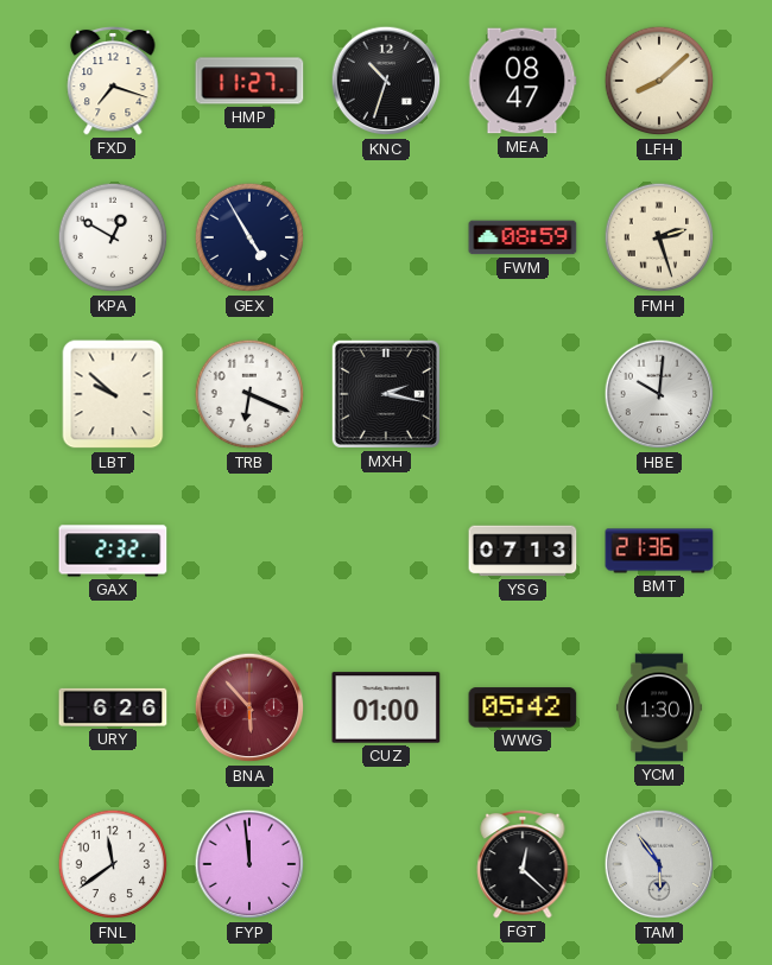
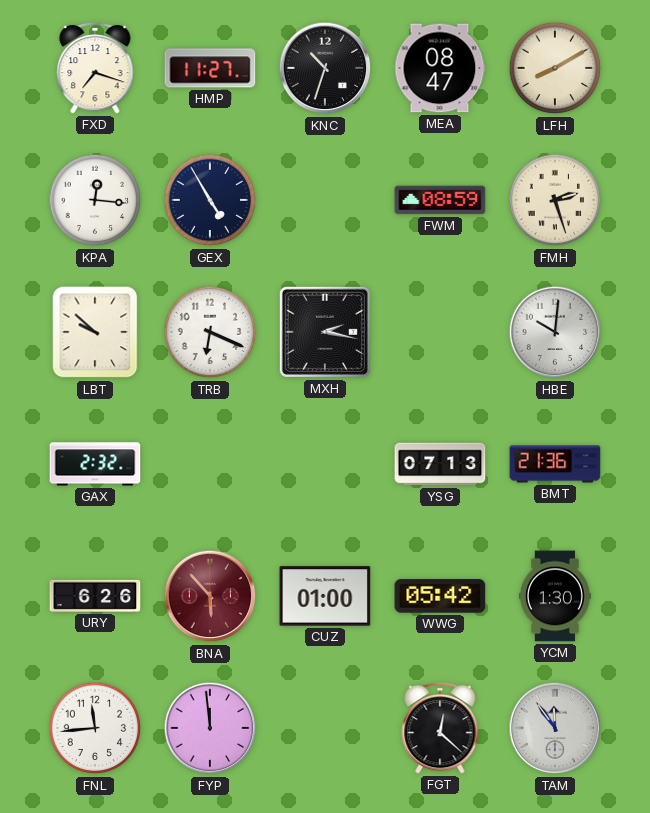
LFH: 8:08 -> 8:10 (555, 68)
KPA: 12:50 -> 12:16 (95, 200)
FNL: 11:39 -> 11:44 (95, 728)
TAM: 5:54 -> 11:54 (555, 728)
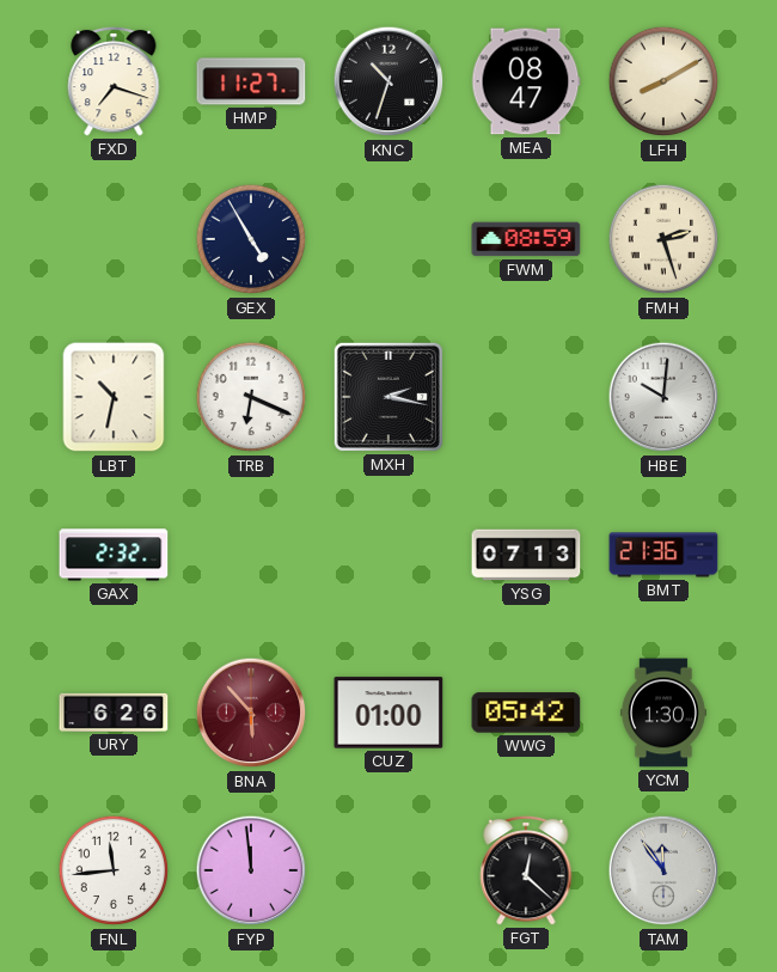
KPA: 12:16 -> none (95, 200)
LBT: 9:52 -> 10:32 (114, 397)
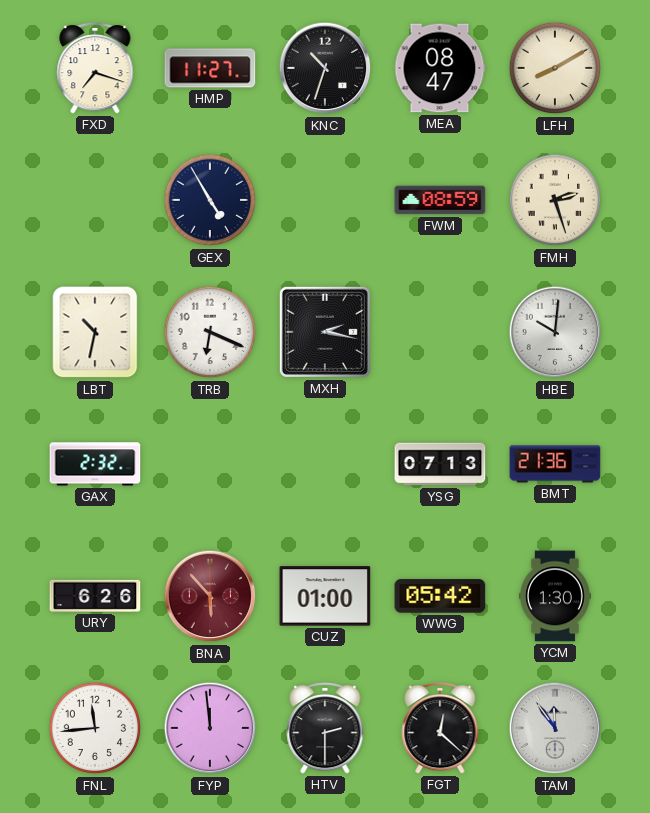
HTV: none -> 2:30 (325, 728)
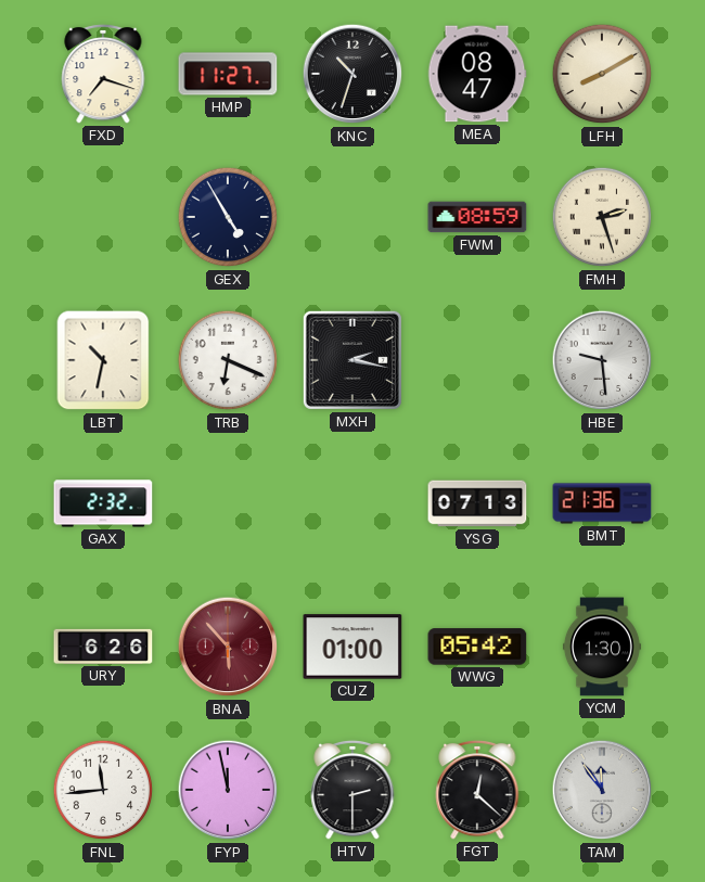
HBE: 10:01 -> 9:29 (602, 360)
FYP: 11:59 -> 11:58 (228, 790)
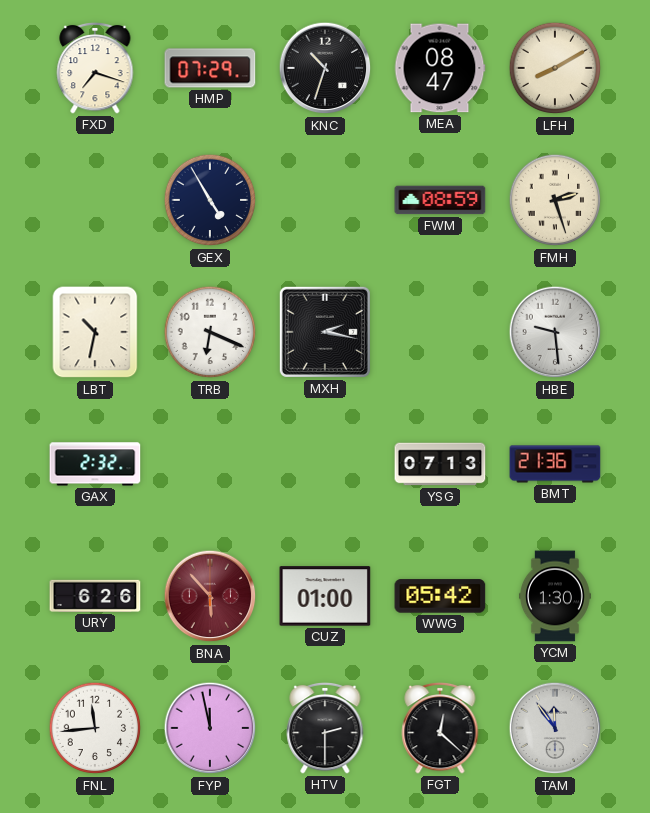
HMP: 11:27 -> 07:29 (210, 68)
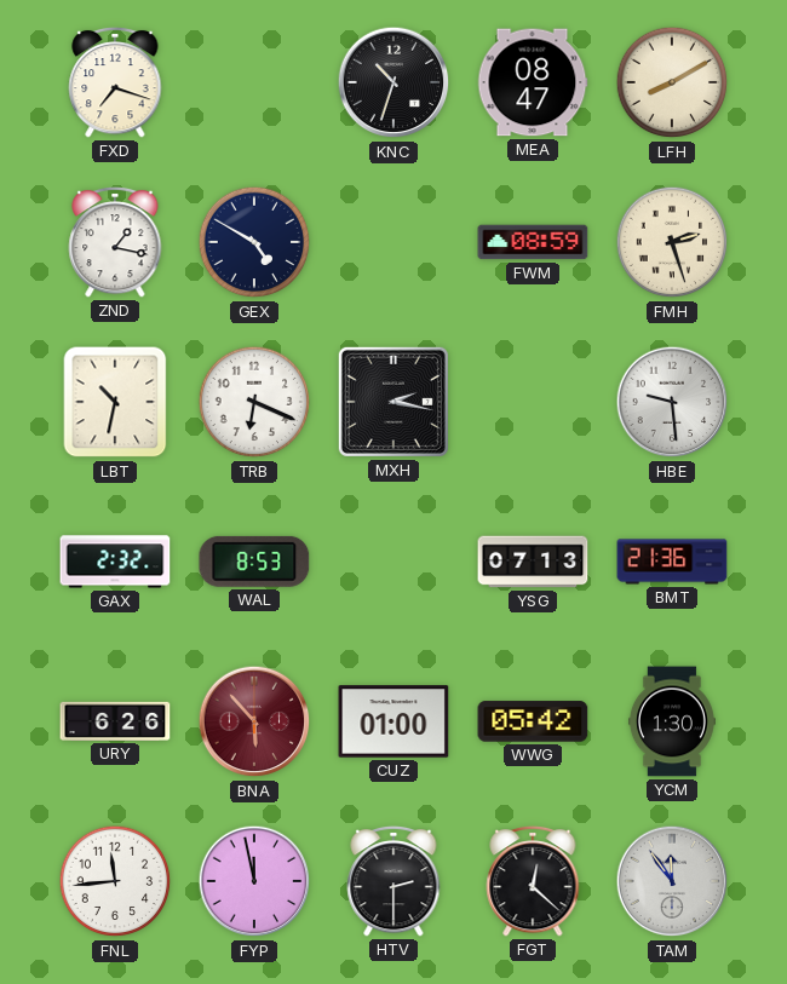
HMP: 07:29 -> none (210, 68)
ZND: none -> 1:17 (115, 242)
GEX: 4:55 -> 4:50 (254, 242)
WAL: none -> 8:53 (254, 562)
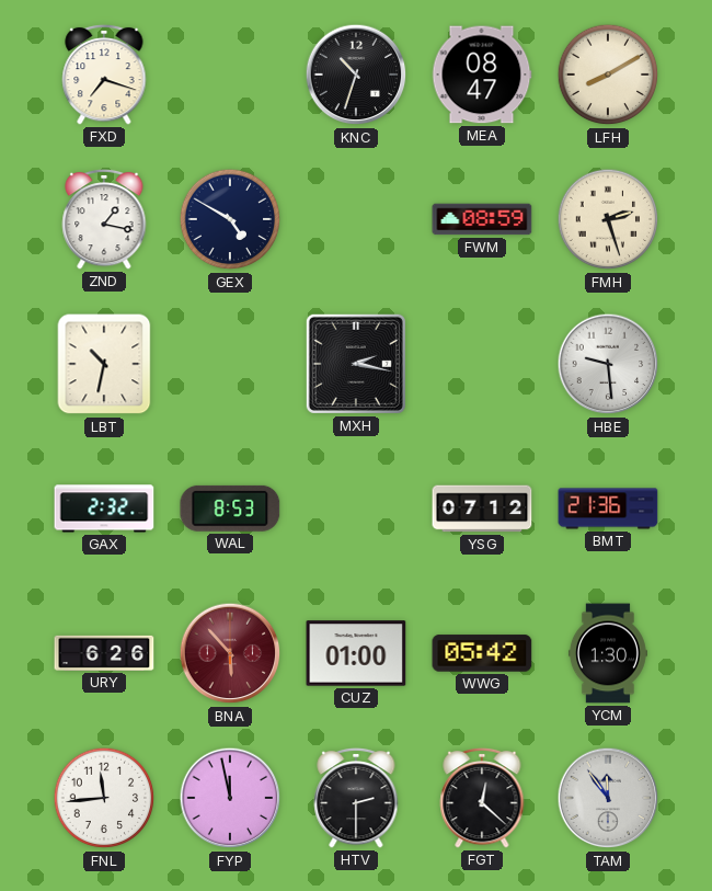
TRB: 6:19 -> none (254, 402)
YSG: 07:13 -> 07:12 (482, 509)
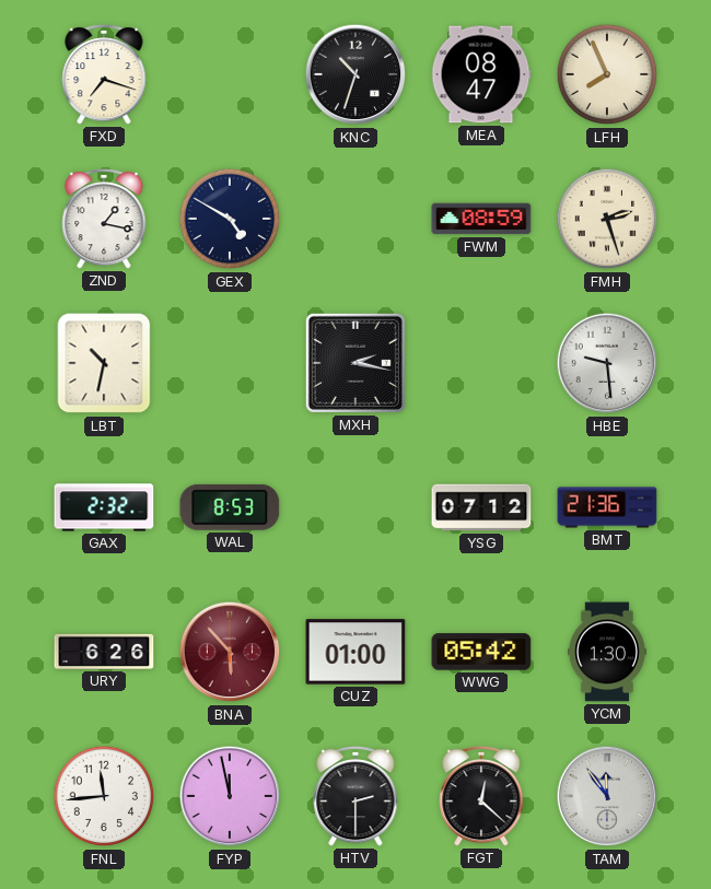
LFH: 8:10 -> 7:56 (607, 74)
